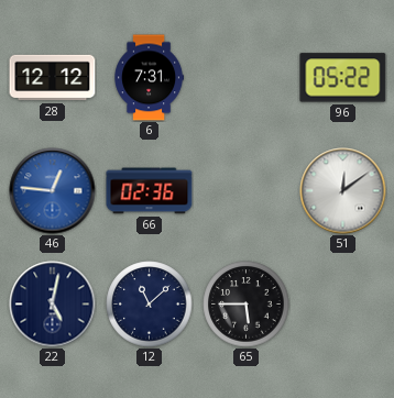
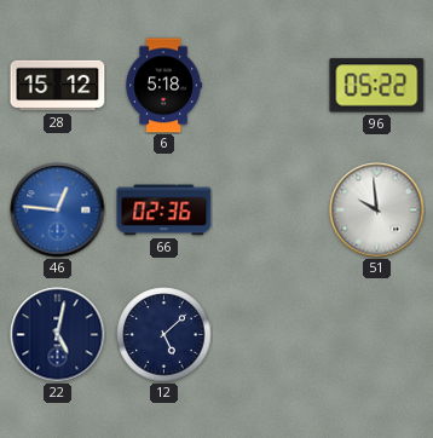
28: 12:12 -> 15:12 (58, 86)
6: 7:31 -> 5:18 (163, 86)
51: 12:09 -> 9:59 (377, 211)
12: 11:08 -> 5:08 (164, 335)
65: 5:45 -> none (247, 305)
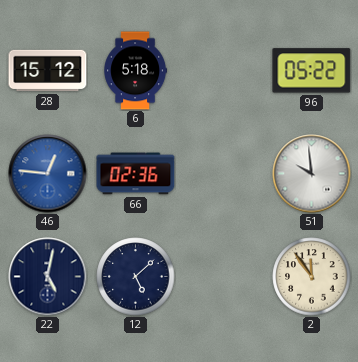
2: none -> 11:54 (312, 277)
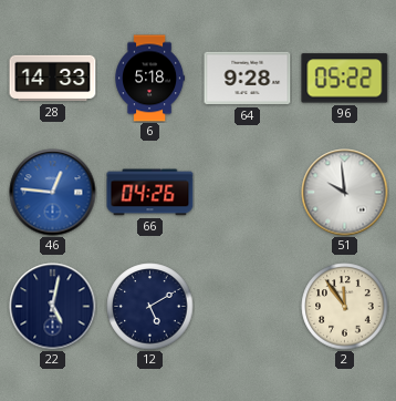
28: 15:12 -> 14:33 (53, 79)
64: none -> 9:28 (248, 79)
66: 02:36 -> 04:26 (150, 193)
12: 5:08 -> 5:10 (150, 307)
